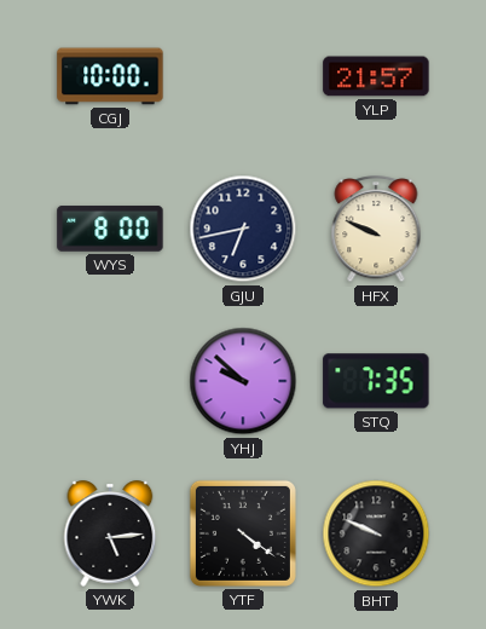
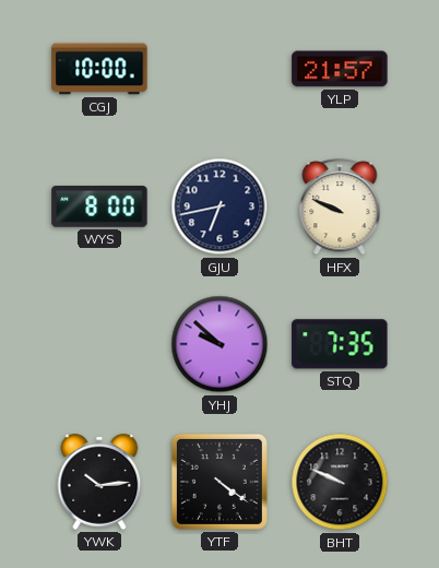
YWK: 5:14 -> 10:14 (99, 482)
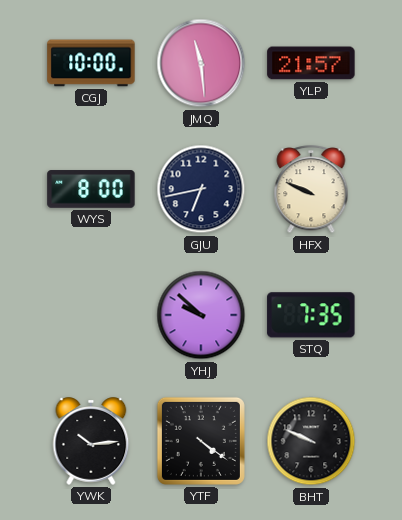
JMQ: none -> 11:29 (201, 63)
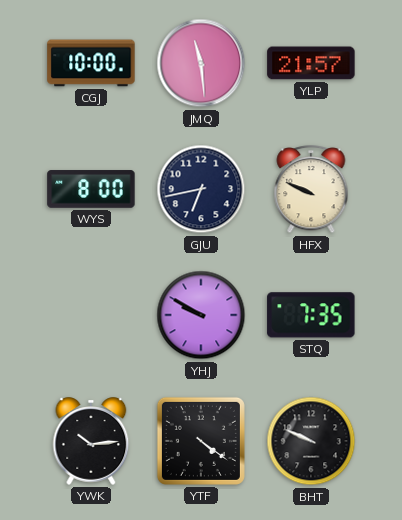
YHJ: 9:52 -> 9:50 (201, 315)
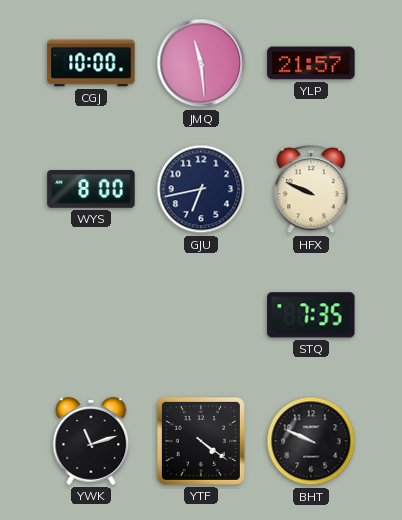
YHJ: 9:50 -> none (201, 315)
YWK: 10:14 -> 11:12 (91, 441)
